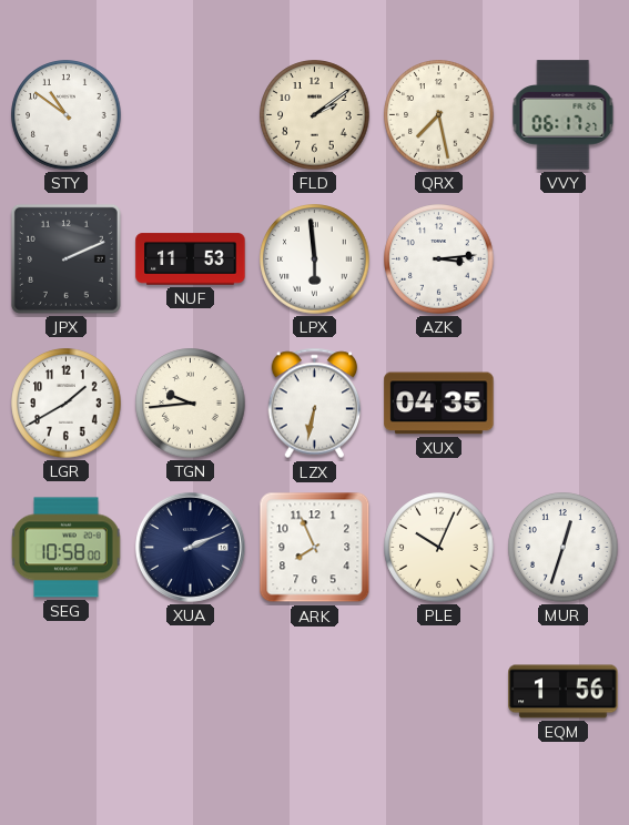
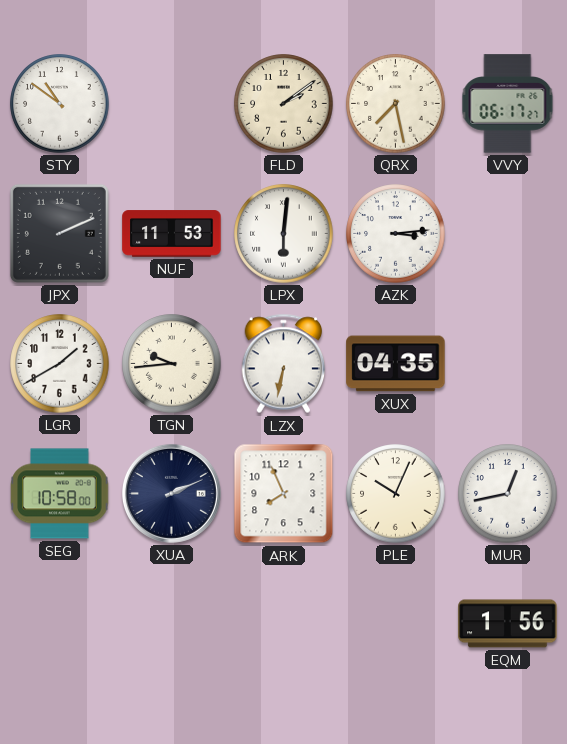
LPX: 5:59 -> 6:01 (284, 234)
MUR: 12:33 -> 12:43 (508, 494)
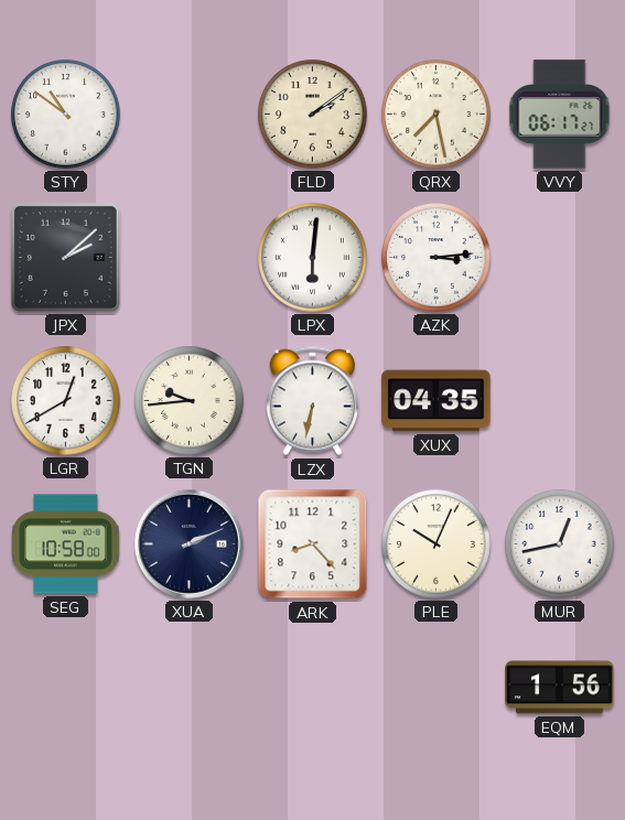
JPX: 2:11 -> 2:08 (65, 257)
NUF: 11:53 -> none (172, 234)
LGR: 1:40 -> 12:40 (66, 401)
ARK: 7:56 -> 8:23 (313, 544)
